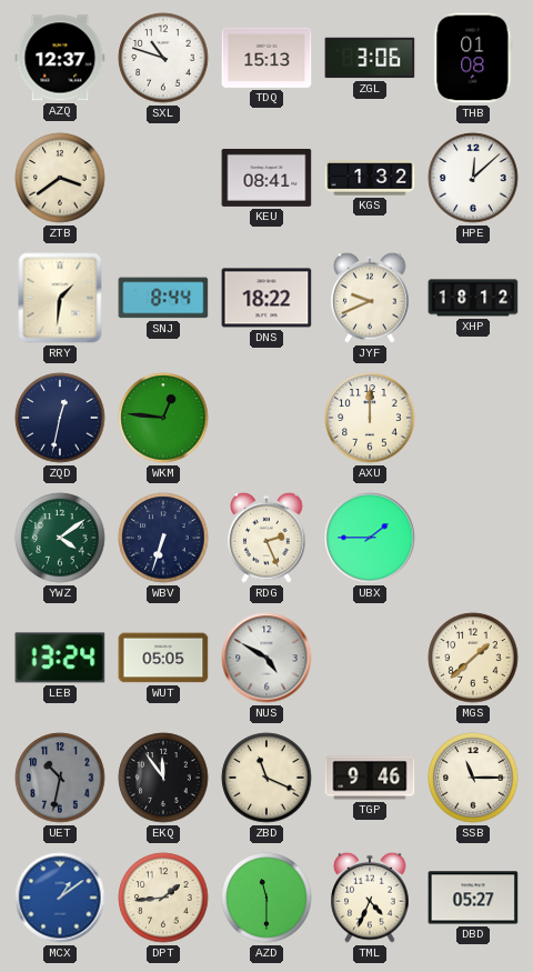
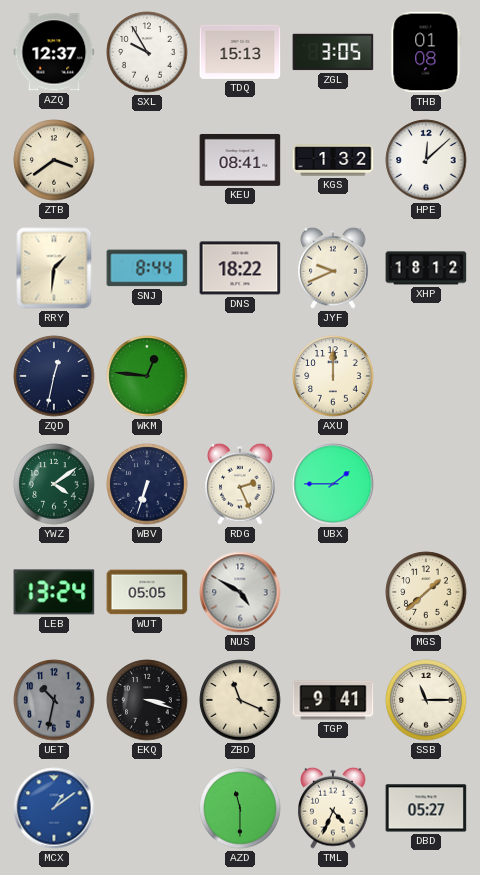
SXL: 10:48 -> 9:55 (147, 52)
ZGL: 3:06 -> 3:05 (333, 52)
EKQ: 11:54 -> 3:18 (147, 700)
TGP: 9:46 -> 9:41 (333, 700)
DPT: 1:44 -> none (163, 898)
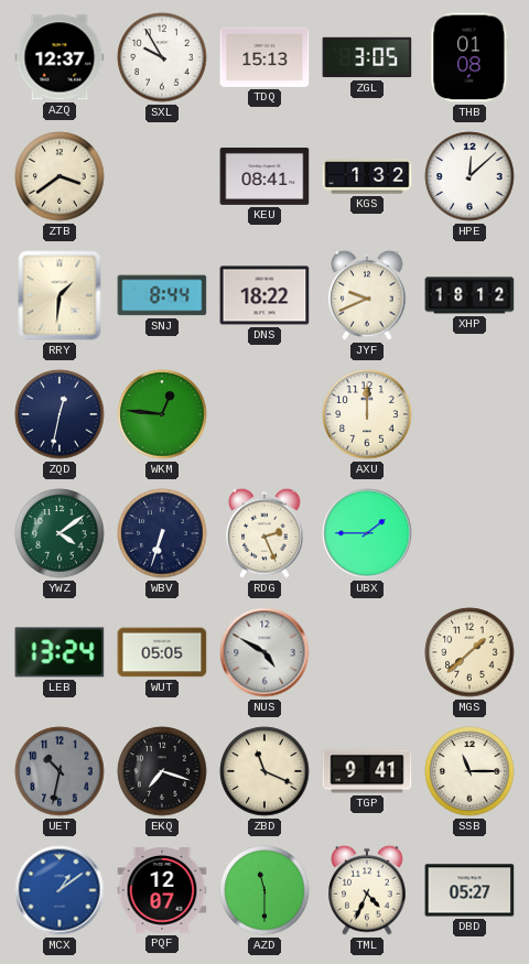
EKQ: 3:18 -> 7:18 (162, 771)
PQF: none -> 12:07 (162, 891)
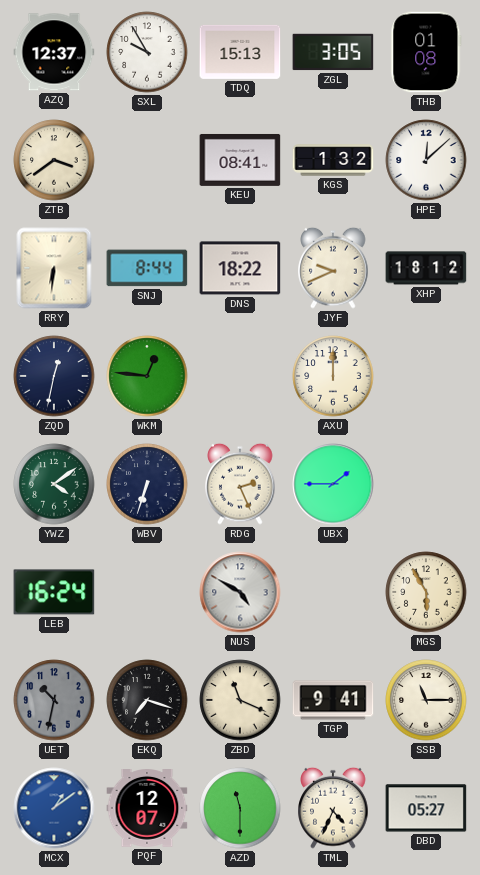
RRY: 1:31 -> 6:31 (54, 268)
LEB: 13:24 -> 16:24 (54, 592)
WUT: 05:05 -> none (162, 652)
MGS: 1:38 -> 5:55 (426, 592)
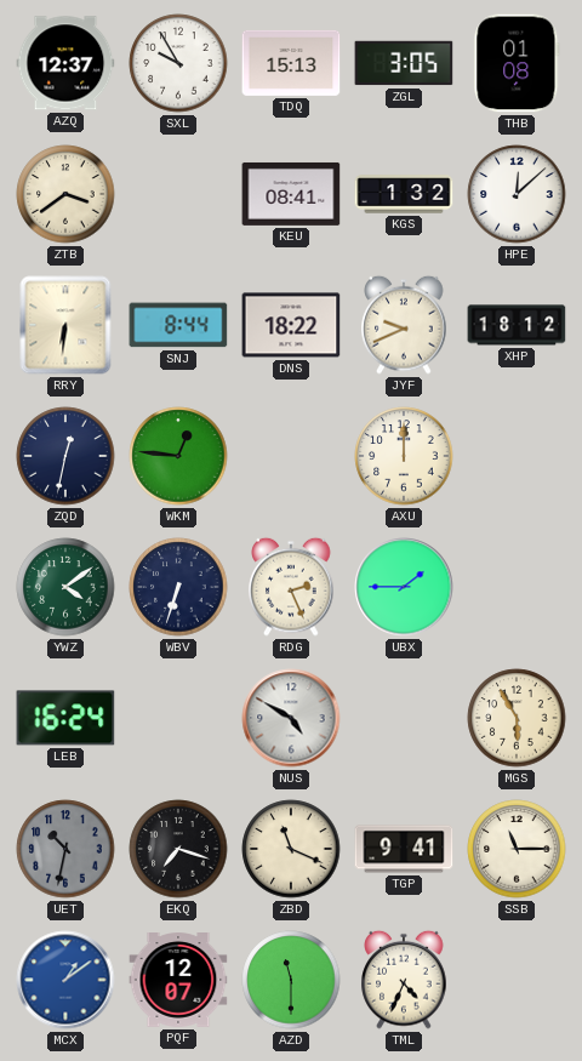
DBD: 05:27 -> none (426, 808)
